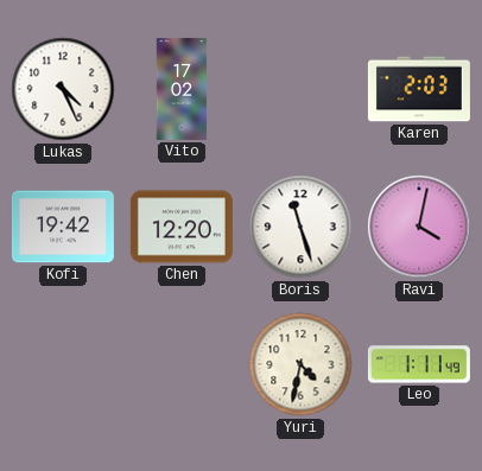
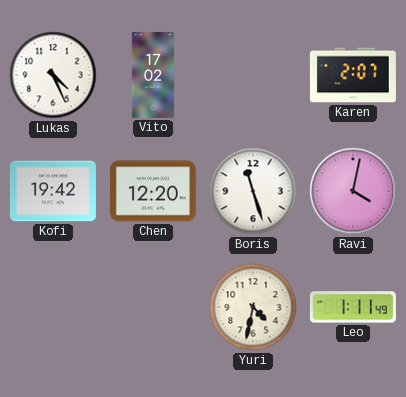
Karen: 2:03 -> 2:07 (353, 75)
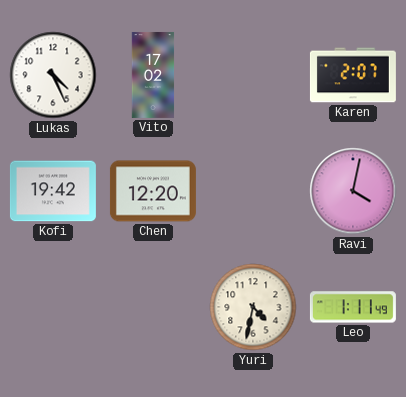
Boris: 11:27 -> none (253, 191)
